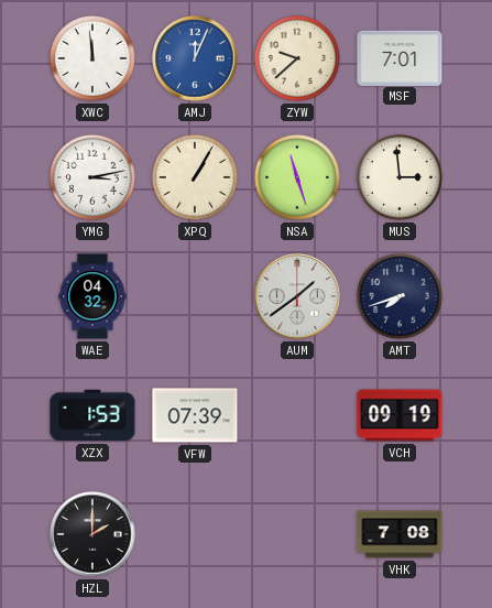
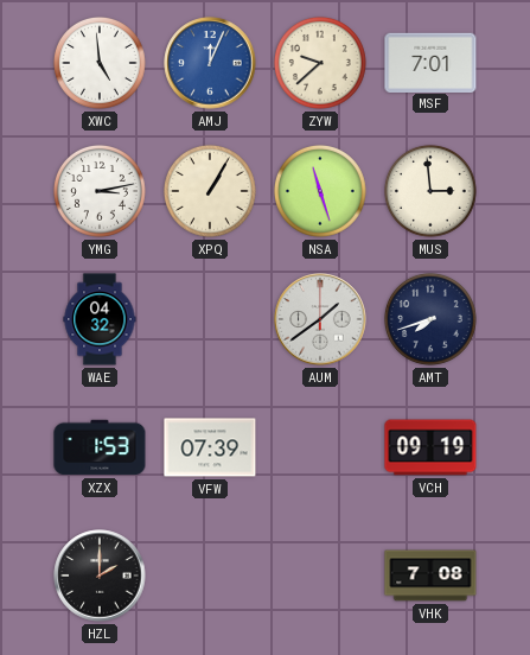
XWC: 11:59 -> 4:59 (101, 63)
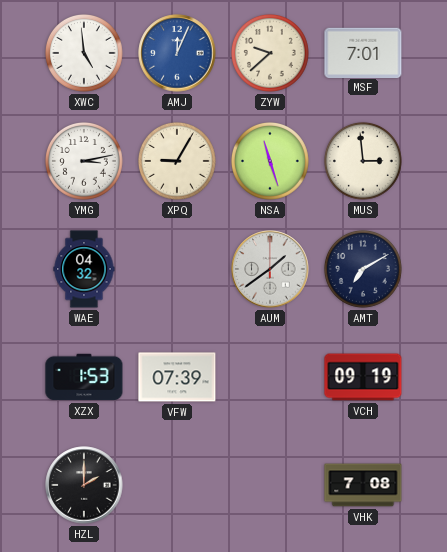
XPQ: 1:05 -> 9:05 (178, 161)
AMT: 7:42 -> 7:10 (364, 269)
